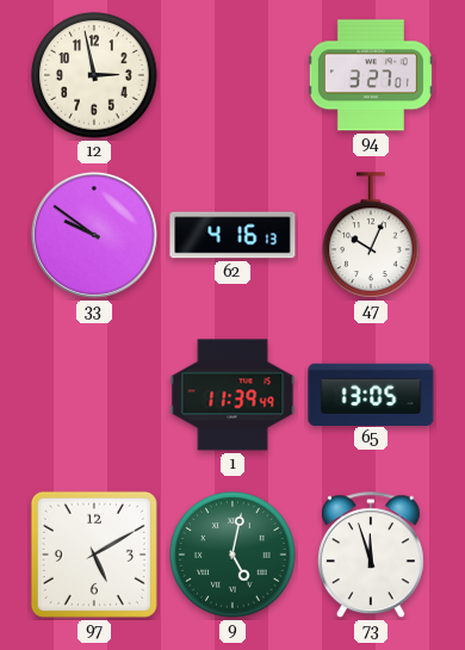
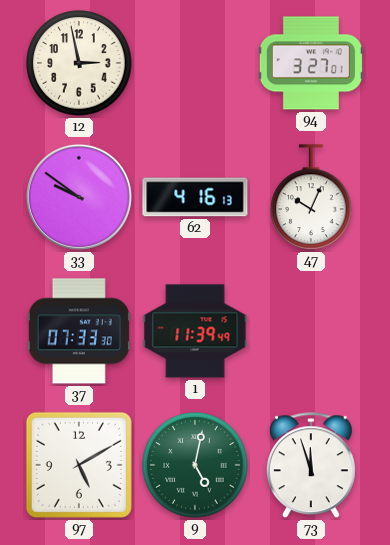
37: none -> 07:33 (79, 331)
65: 13:05 -> none (371, 394)
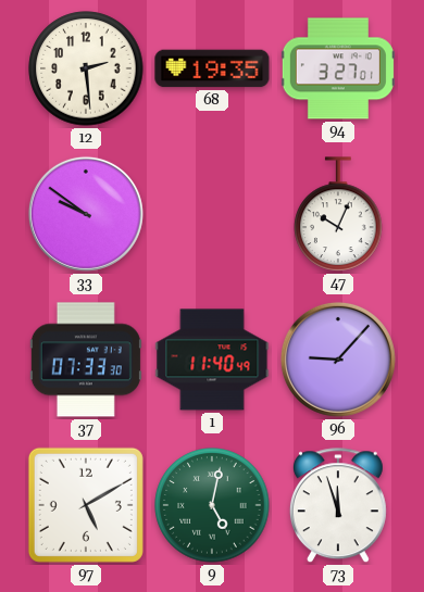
12: 2:58 -> 2:29 (86, 68)
68: none -> 19:35 (212, 68)
62: 4:16 -> none (195, 197)
1: 11:39 -> 11:40 (212, 360)
96: none -> 9:07 (338, 360)
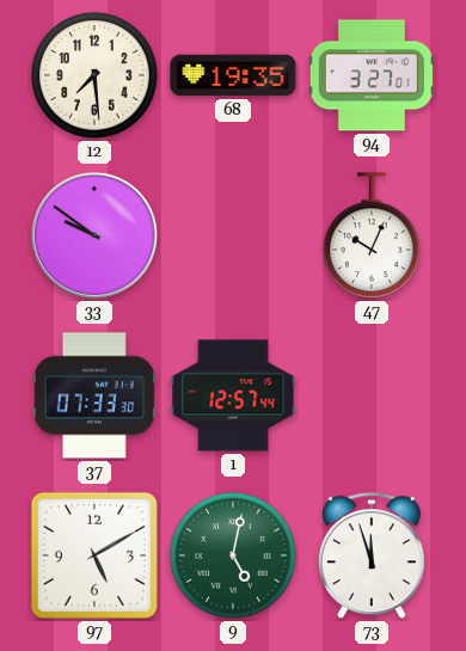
12: 2:29 -> 7:29 (94, 75)
1: 11:40 -> 12:57 (233, 395)
96: 9:07 -> none (338, 360)
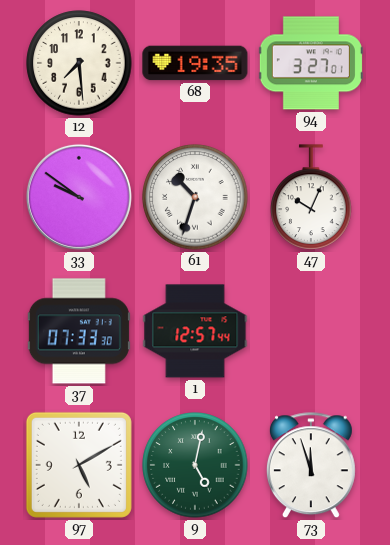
61: none -> 10:33 (195, 197)
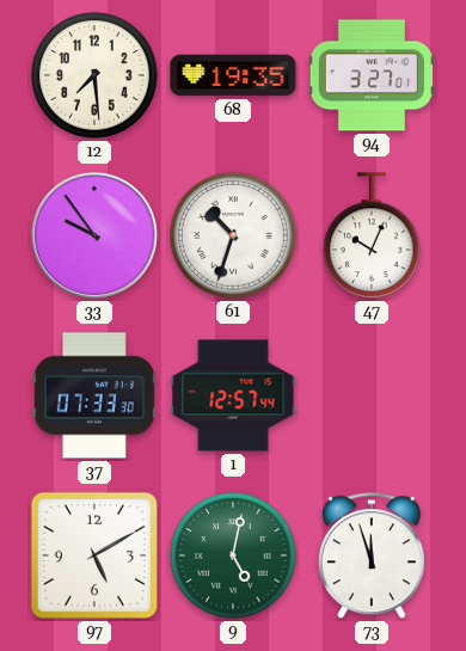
33: 9:51 -> 9:54 (94, 235)
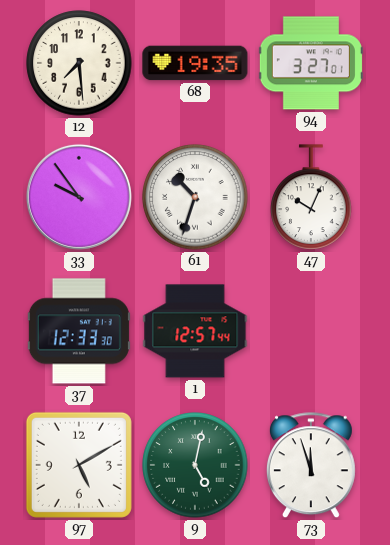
37: 07:33 -> 12:33 (79, 331)
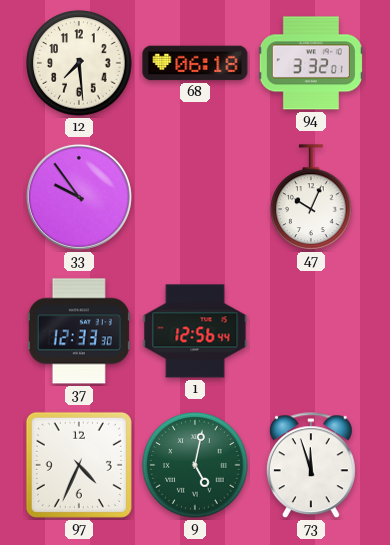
68: 19:35 -> 06:18 (195, 63)
94: 3:27 -> 3:32 (311, 63)
61: 10:33 -> none (195, 197)
1: 12:57 -> 12:56 (195, 331)
97: 5:10 -> 4:34 (79, 465)
